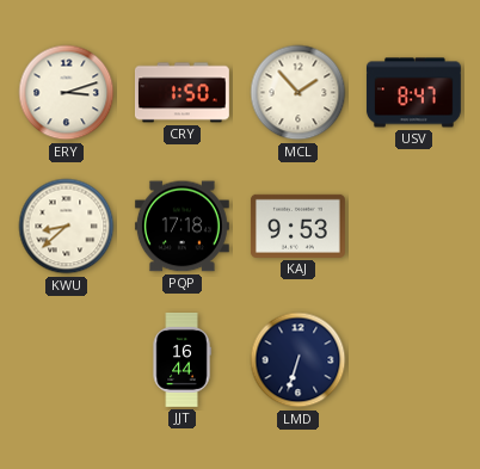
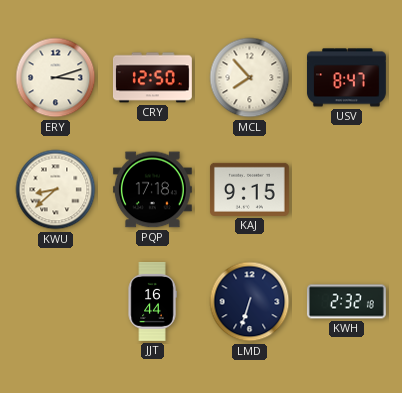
CRY: 1:50 -> 12:50 (152, 78)
MCL: 1:53 -> 7:53 (250, 78)
KAJ: 9:53 -> 9:15 (249, 189)
KWH: none -> 2:32 (346, 302)
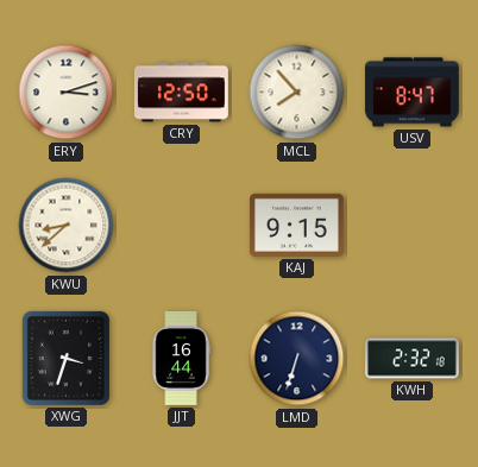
PQP: 17:18 -> none (152, 190)
XWG: none -> 3:33 (65, 358)
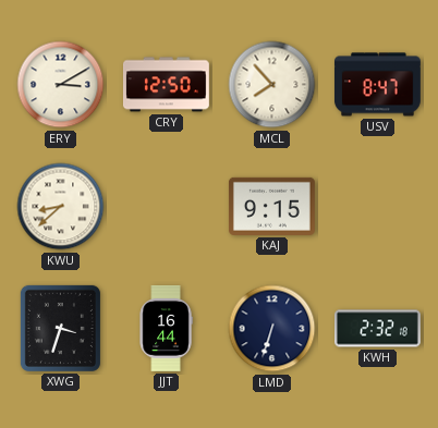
ERY: 3:12 -> 3:10 (61, 85)
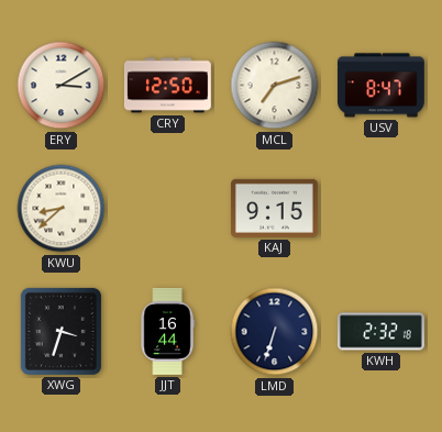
MCL: 7:53 -> 7:12 (275, 86)
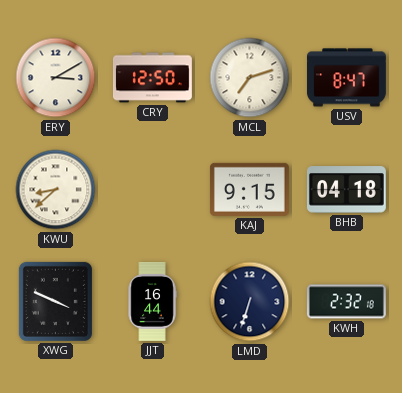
BHB: none -> 04:18 (346, 190)
XWG: 3:33 -> 3:49 (55, 301)
